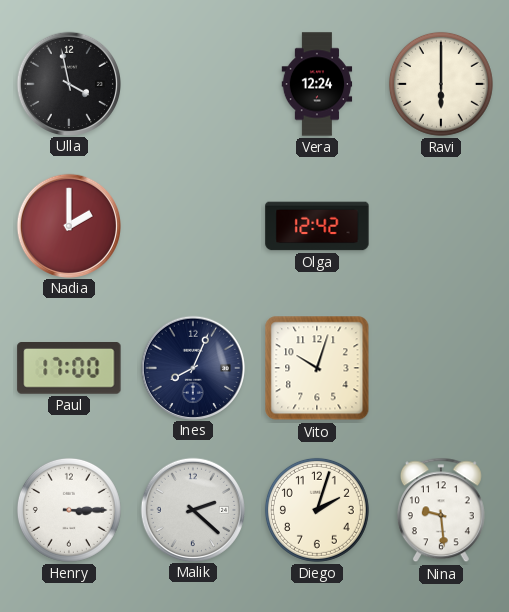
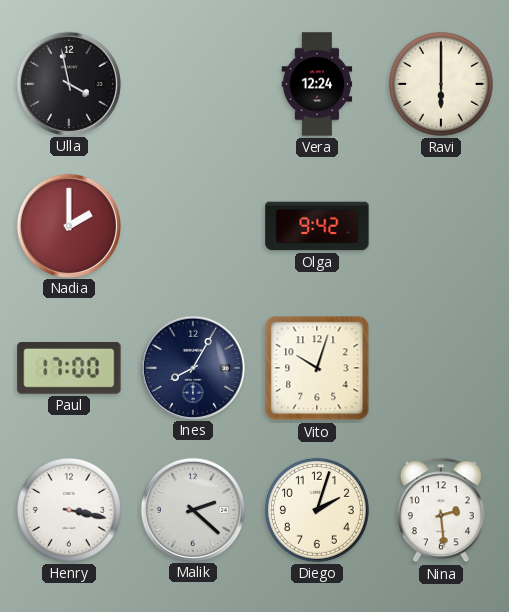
Olga: 12:42 -> 9:42 (317, 226)
Ines: 8:04 -> 8:05 (192, 367)
Henry: 3:15 -> 3:17 (69, 510)
Nina: 9:29 -> 2:29 (441, 510)
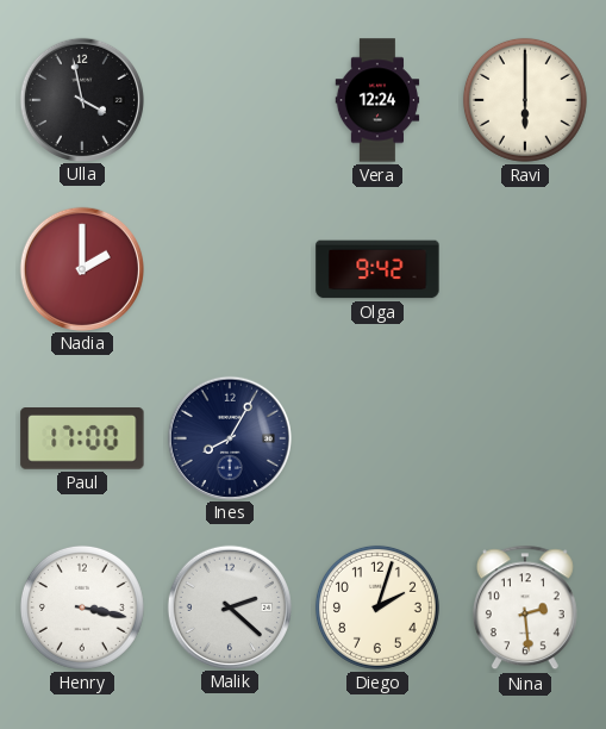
Vito: 10:03 -> none (317, 368)
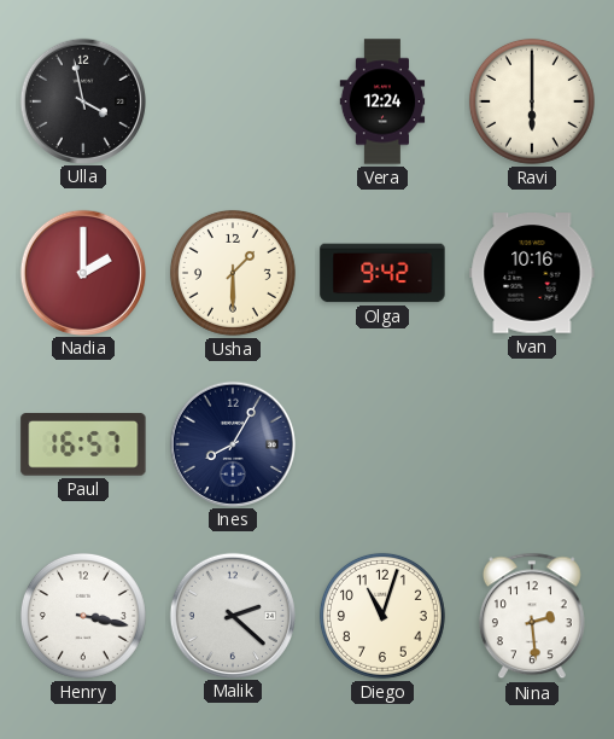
Usha: none -> 1:30 (233, 273)
Ivan: none -> 10:16 (532, 273)
Paul: 17:00 -> 16:57 (83, 446)
Diego: 2:03 -> 11:03 (382, 616)
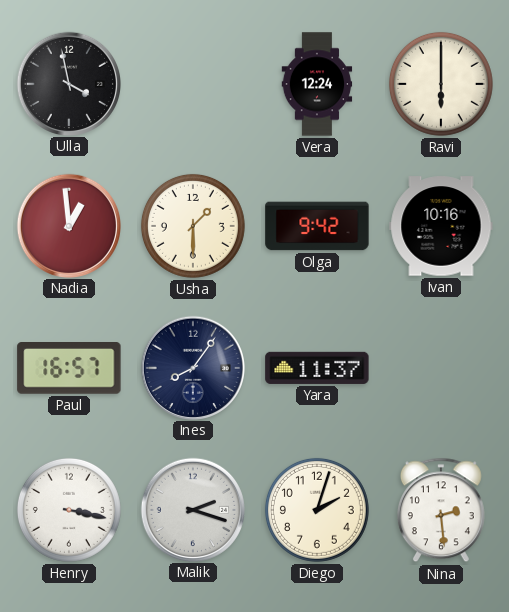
Nadia: 2:00 -> 12:59 (68, 225)
Ines: 8:05 -> 8:06 (192, 367)
Yara: none -> 11:37 (317, 368)
Malik: 2:22 -> 2:18 (192, 509)
Diego: 11:03 -> 2:03 (317, 510)
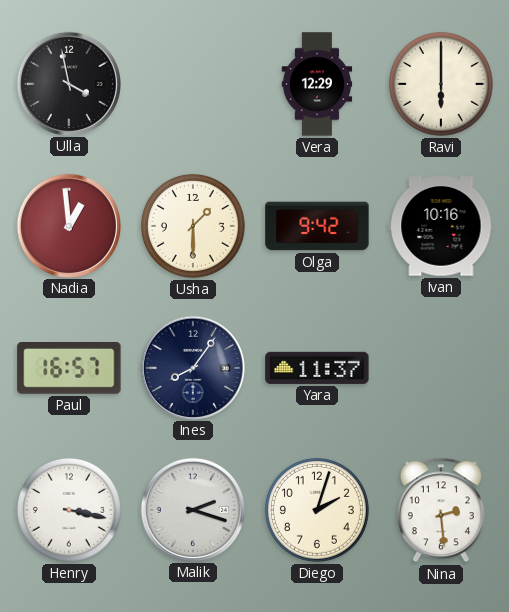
Vera: 12:24 -> 12:29 (317, 84)
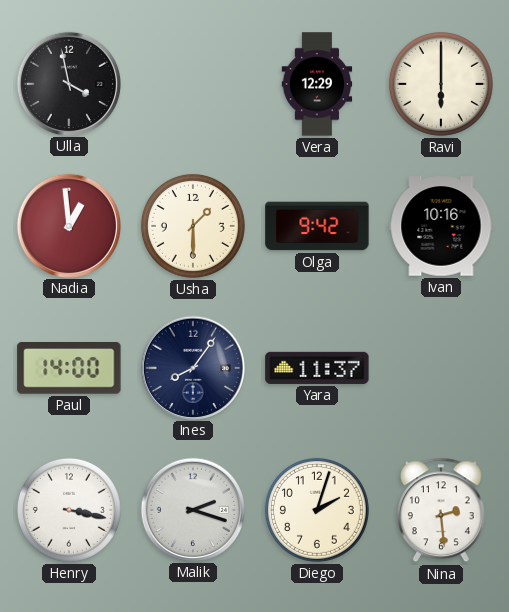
Paul: 16:57 -> 14:00 (69, 369)
